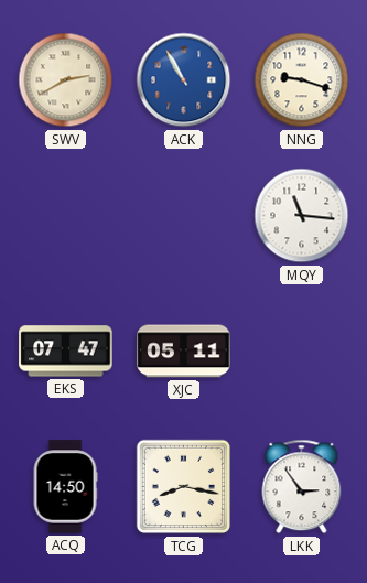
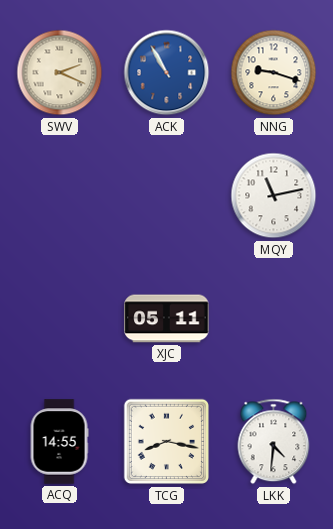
SWV: 2:40 -> 2:19 (60, 73)
MQY: 11:16 -> 11:13 (274, 196)
EKS: 07:47 -> none (66, 352)
ACQ: 14:50 -> 14:55 (59, 442)
LKK: 2:54 -> 4:31 (274, 442)
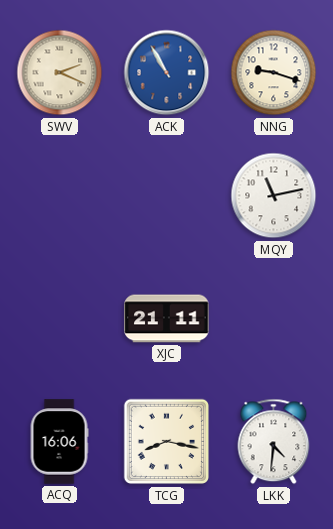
XJC: 05:11 -> 21:11 (167, 319)
ACQ: 14:55 -> 16:06 (59, 442)
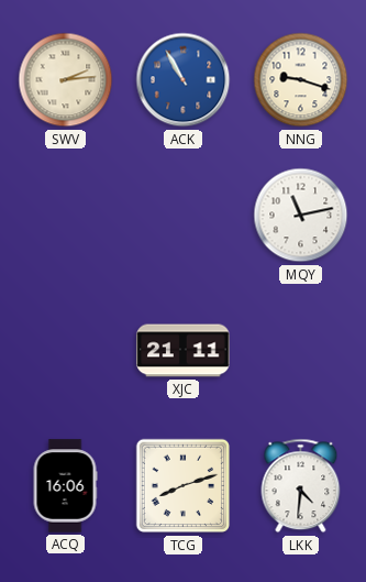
SWV: 2:19 -> 2:14 (66, 80)
TCG: 8:17 -> 8:12 (184, 486)
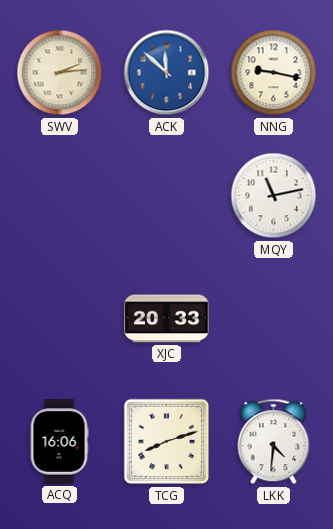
ACK: 10:55 -> 11:52 (167, 73)
NNG: 9:18 -> 9:17 (274, 73)
XJC: 21:11 -> 20:33 (167, 319)
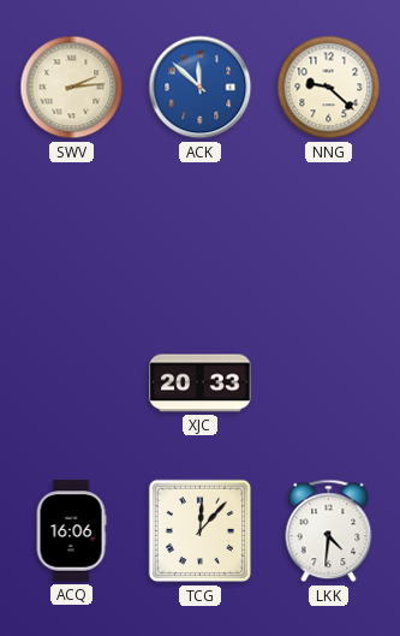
NNG: 9:17 -> 9:22 (329, 88)
MQY: 11:13 -> none (274, 196)
TCG: 8:12 -> 12:07 (201, 531)
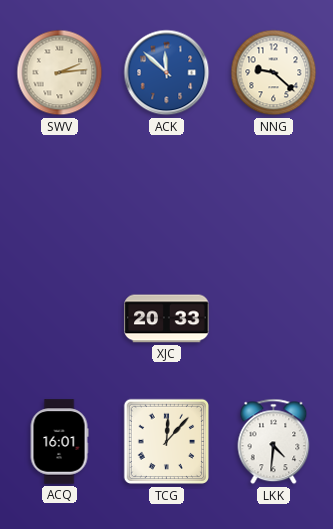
ACQ: 16:06 -> 16:01 (59, 442)
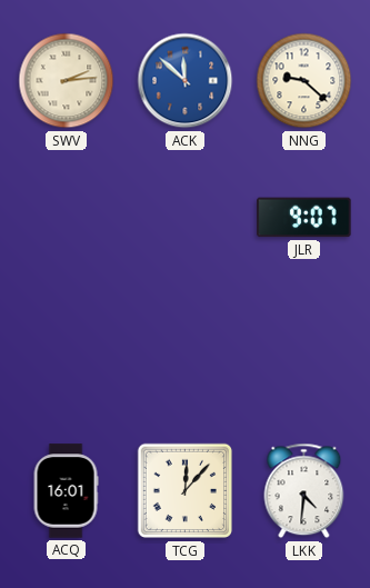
JLR: none -> 9:07 (304, 218)
XJC: 20:33 -> none (167, 319)
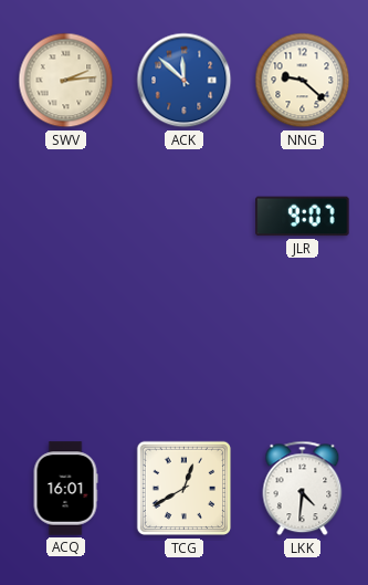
TCG: 12:07 -> 12:40 (185, 489)
